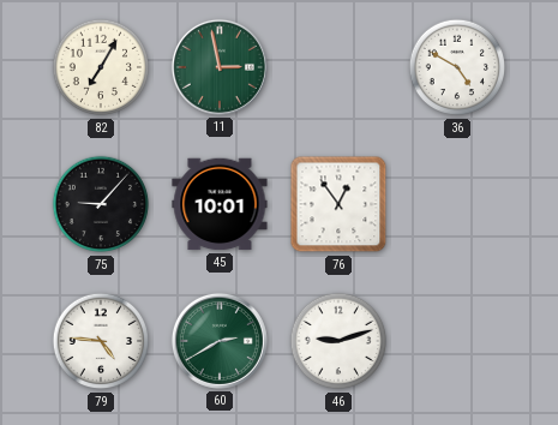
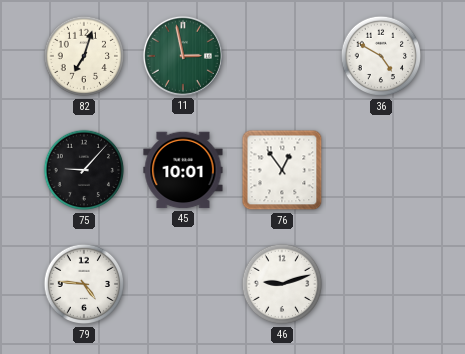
82: 7:05 -> 7:03 (84, 56)
60: 2:40 -> none (220, 341)
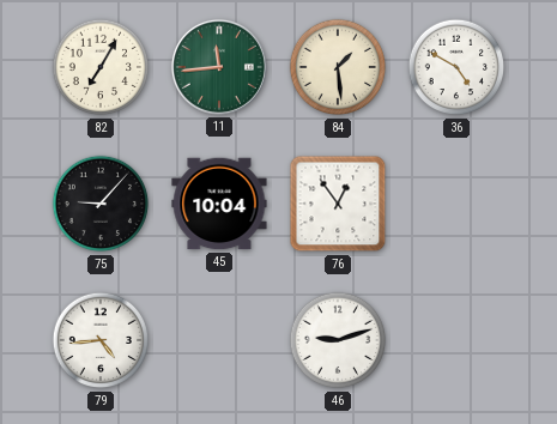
82: 7:03 -> 7:05 (101, 67)
11: 2:58 -> 11:44 (219, 67)
84: none -> 1:29 (338, 67)
45: 10:01 -> 10:04 (219, 204)
79: 4:46 -> 4:44 (101, 340)
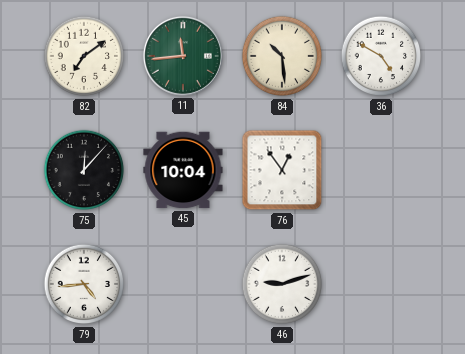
82: 7:05 -> 7:09 (84, 56)
84: 1:29 -> 10:29 (282, 56)
75: 9:07 -> 12:07 (84, 170)
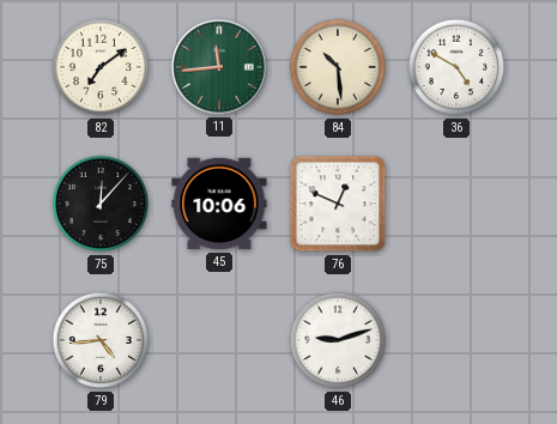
45: 10:04 -> 10:06 (219, 204)
76: 12:54 -> 12:49 (338, 204)
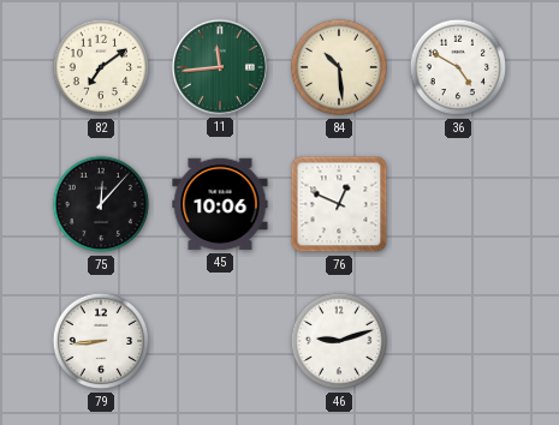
79: 4:44 -> 8:44 (101, 341)
